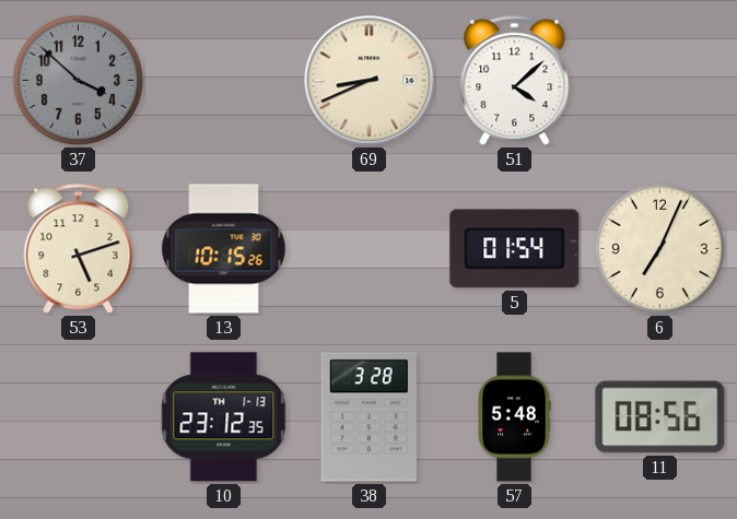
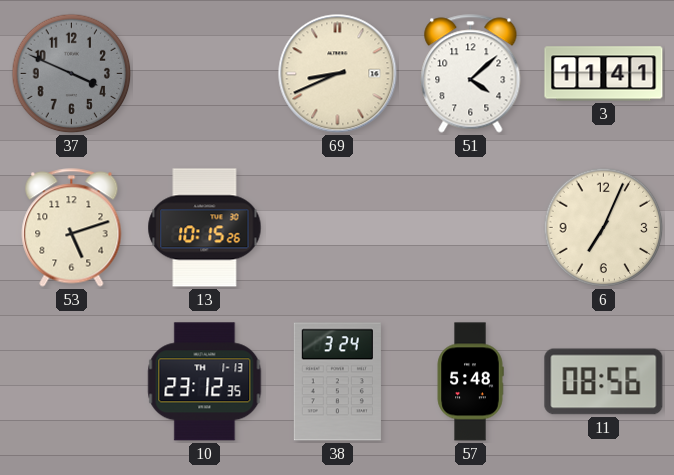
37: 3:52 -> 3:49 (72, 74)
3: none -> 11:41 (604, 74)
5: 01:54 -> none (515, 249)
38: 3:28 -> 3:24 (337, 382)
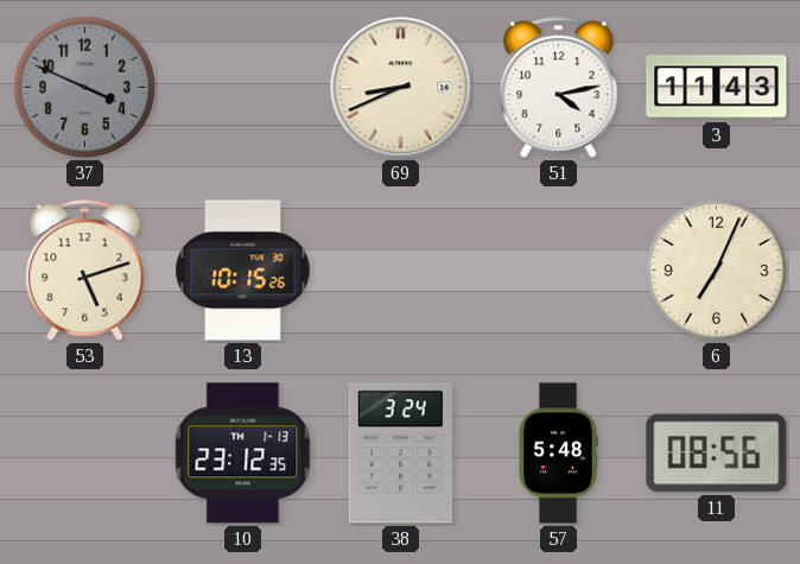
51: 4:08 -> 4:13 (559, 88)
3: 11:41 -> 11:43 (717, 88)
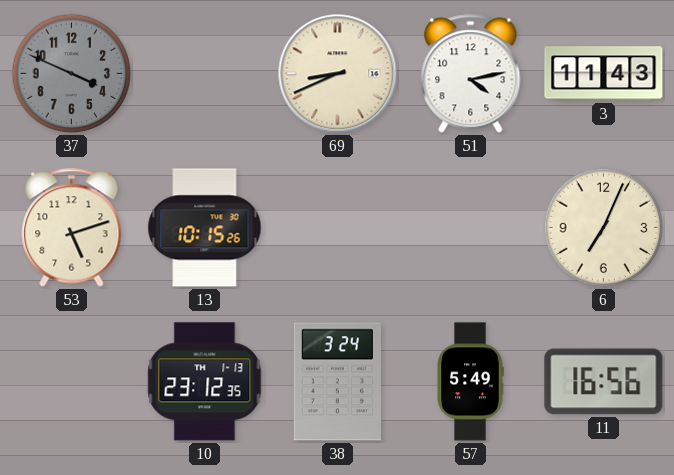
57: 5:48 -> 5:49 (470, 382)
11: 08:56 -> 16:56 (604, 382)
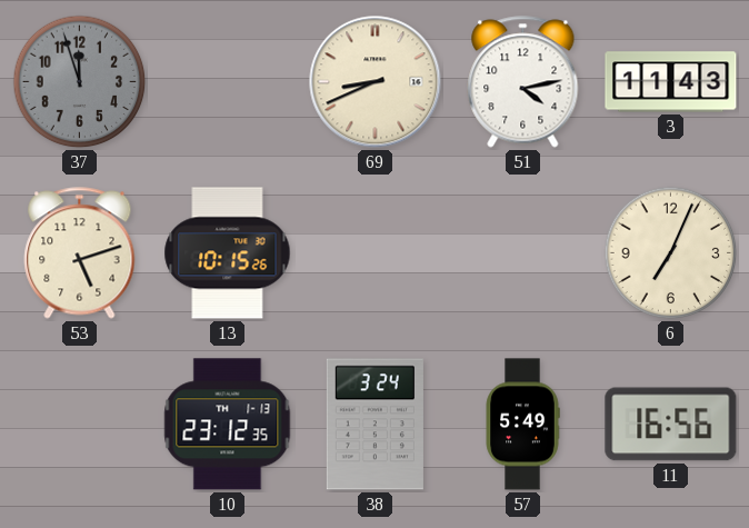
37: 3:49 -> 11:57 (80, 82)
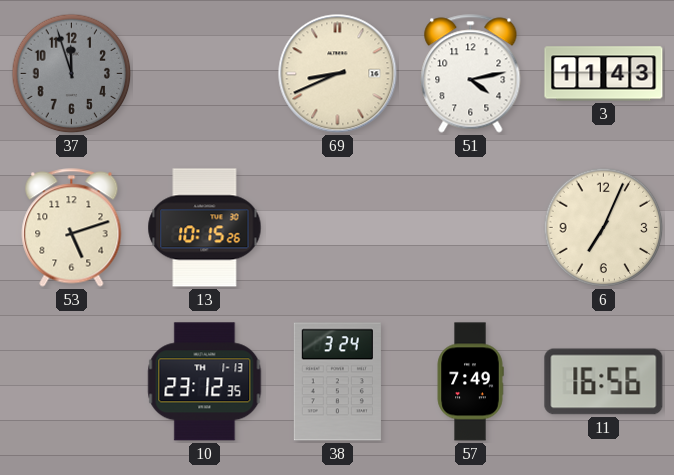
57: 5:49 -> 7:49 (470, 382)
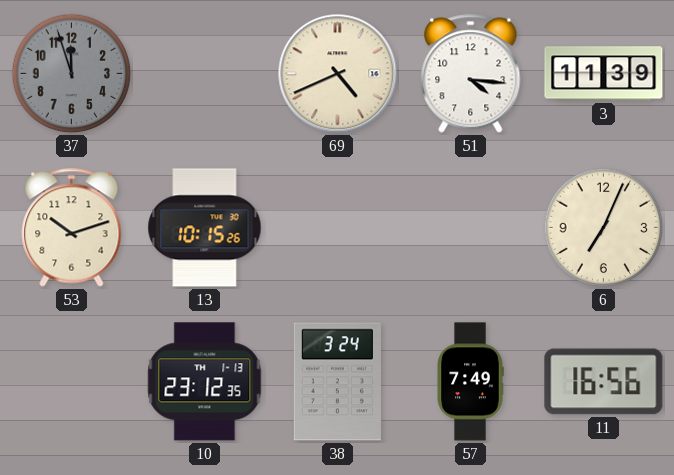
69: 8:41 -> 4:41 (338, 74)
51: 4:13 -> 4:16 (471, 74)
3: 11:43 -> 11:39 (604, 74)
53: 5:12 -> 10:12 (72, 228)
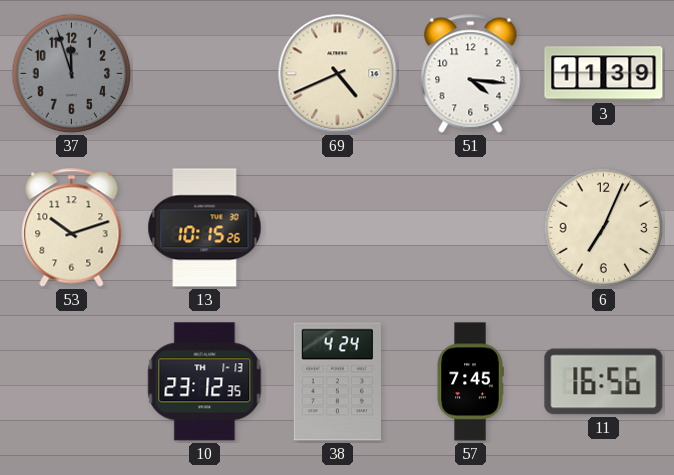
38: 3:24 -> 4:24 (337, 382)
57: 7:49 -> 7:45 (470, 382)
